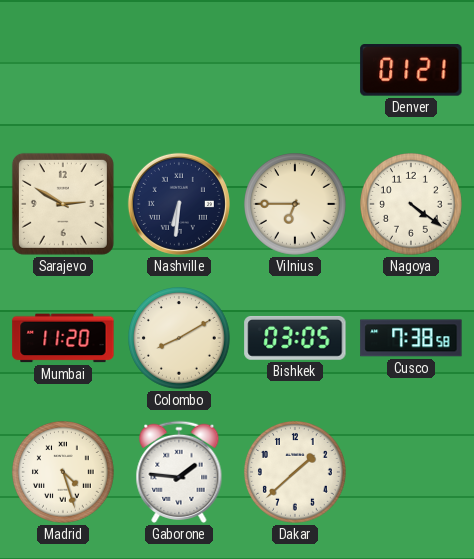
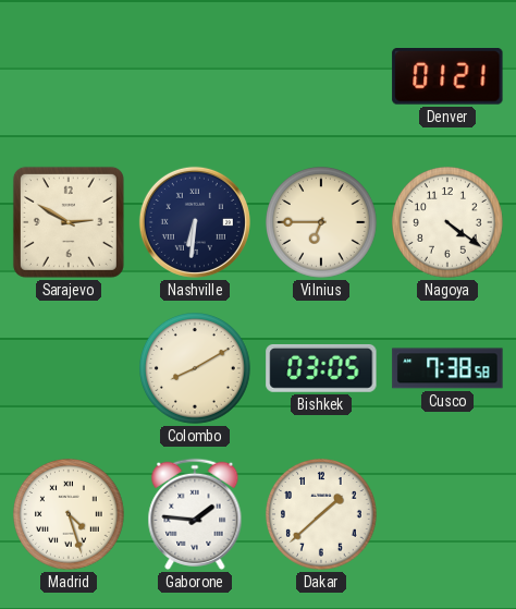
Mumbai: 11:20 -> none (63, 338)
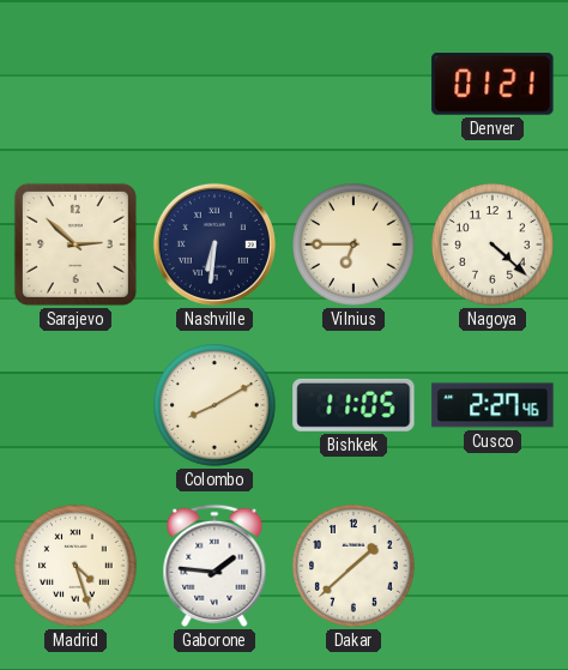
Sarajevo: 2:50 -> 2:52 (75, 245)
Nagoya: 4:21 -> 4:22 (494, 246)
Bishkek: 03:05 -> 11:05 (354, 405)
Cusco: 7:38 -> 2:27 (493, 405)
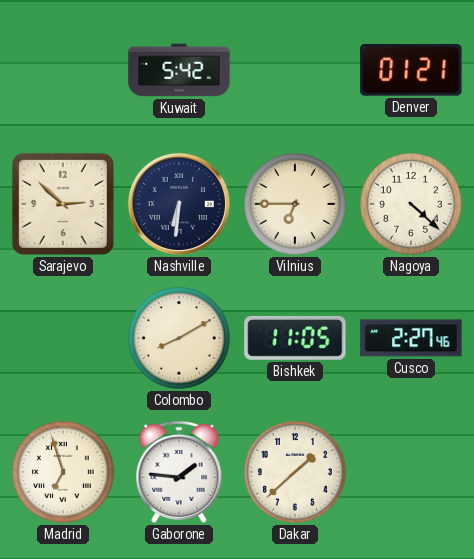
Kuwait: none -> 5:42 (179, 70)
Madrid: 4:27 -> 6:57 (64, 473)
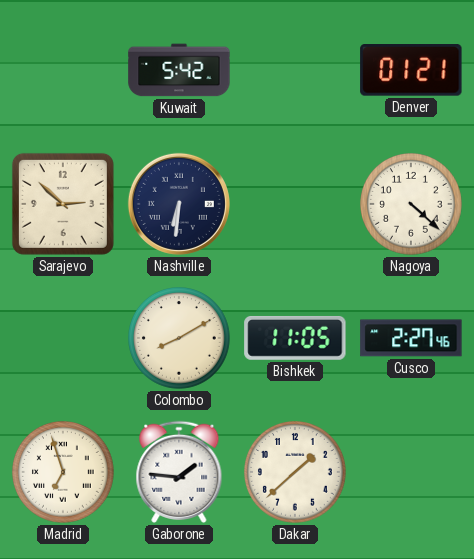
Vilnius: 6:45 -> none (296, 205)
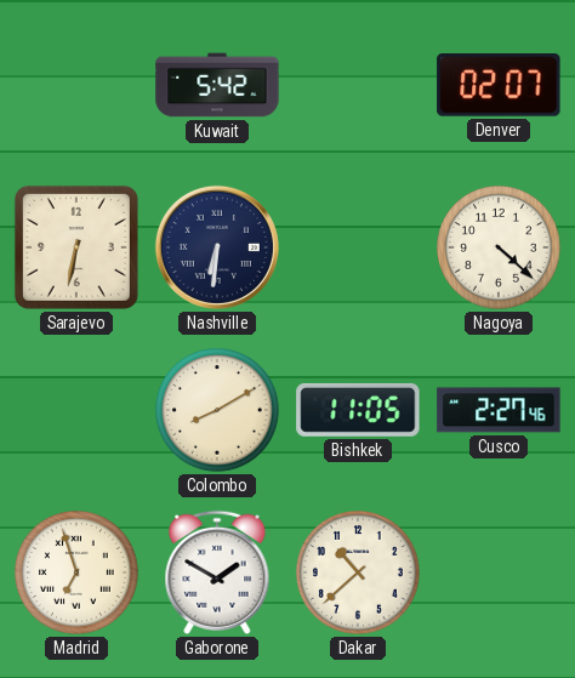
Denver: 01:21 -> 02:07 (499, 86)
Sarajevo: 2:52 -> 6:32 (76, 247)
Gaborone: 1:46 -> 1:50 (217, 572)
Dakar: 1:38 -> 10:38 (359, 574)
